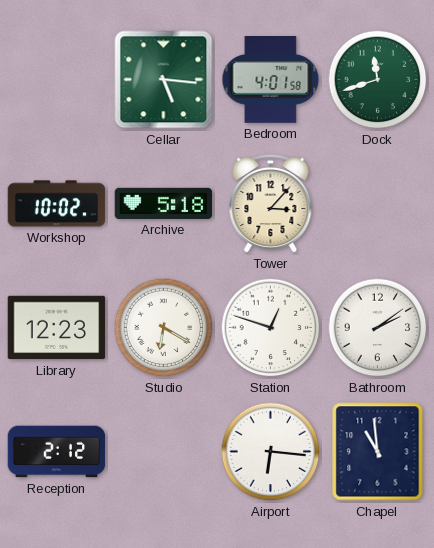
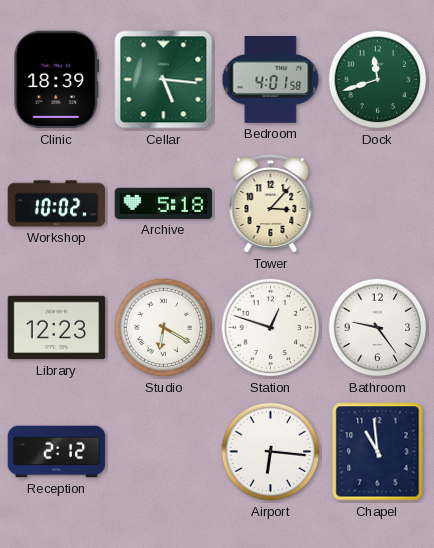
Clinic: none -> 18:39 (57, 80)
Bathroom: 2:09 -> 9:24 (378, 328)
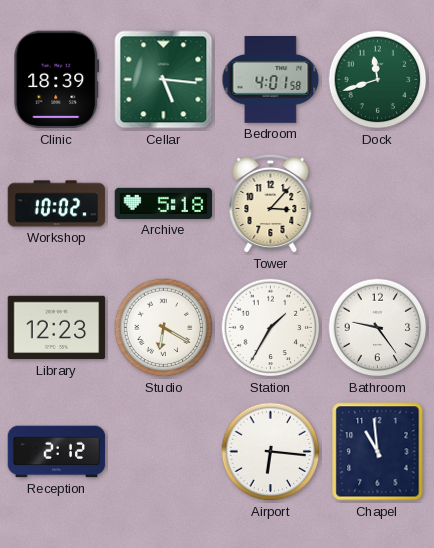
Station: 12:48 -> 1:35 (271, 328)
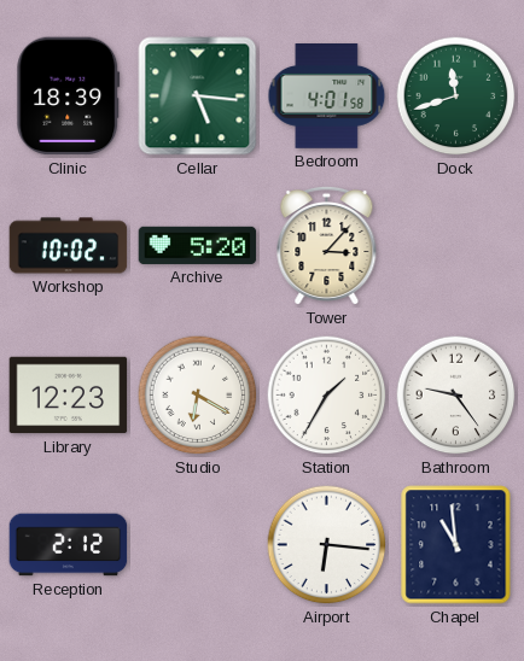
Archive: 5:18 -> 5:20 (198, 245)
